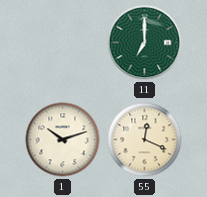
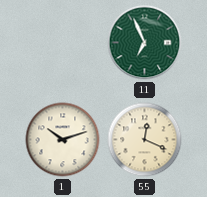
11: 7:00 -> 6:56 (145, 43)
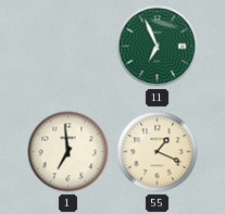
1: 10:12 -> 6:59 (68, 152)
55: 12:19 -> 1:19 (158, 152)
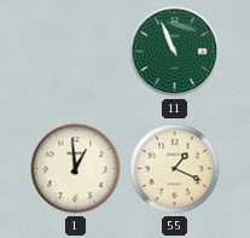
11: 6:56 -> 10:56 (175, 52)
1: 6:59 -> 12:59 (76, 169)
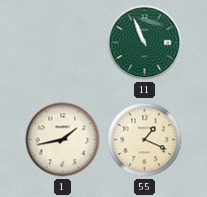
1: 12:59 -> 1:43 (63, 140)
